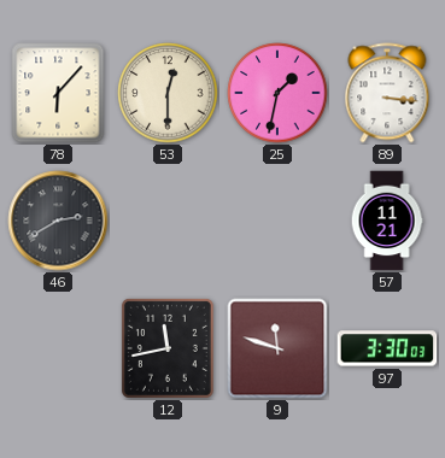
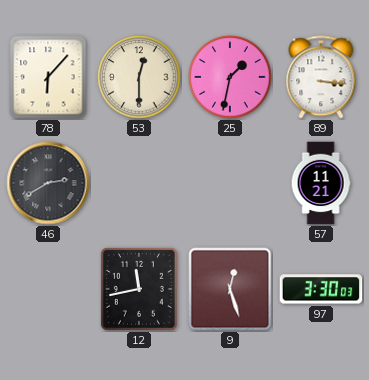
9: 11:48 -> 12:27 (230, 289)
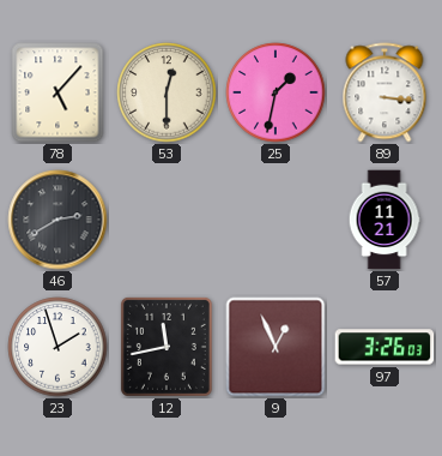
78: 6:07 -> 5:07 (57, 92)
23: none -> 1:57 (57, 347)
9: 12:27 -> 12:56 (276, 347)
97: 3:30 -> 3:26 (385, 347)
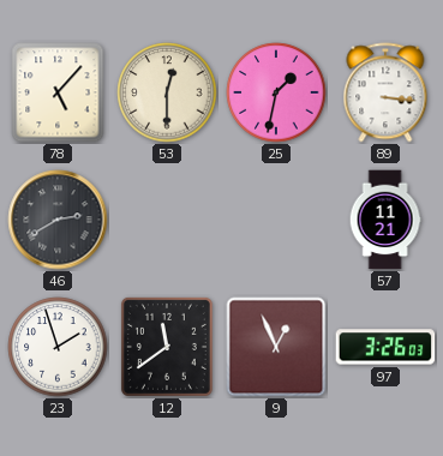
12: 11:43 -> 11:39 (167, 347)
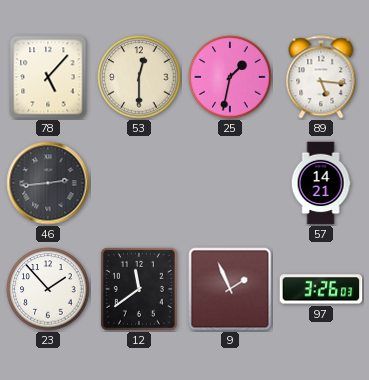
89: 3:16 -> 5:16 (321, 77)
46: 2:40 -> 2:44 (48, 183)
57: 11:21 -> 14:21 (321, 183)
23: 1:57 -> 1:53 (48, 289)
9: 12:56 -> 1:56 (230, 289)
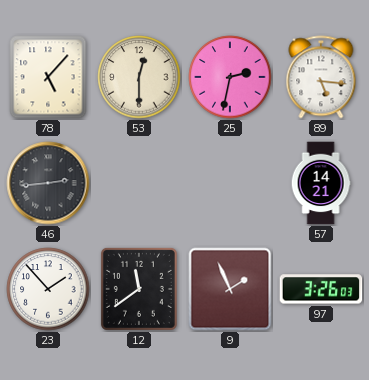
25: 1:32 -> 2:32 (230, 77)
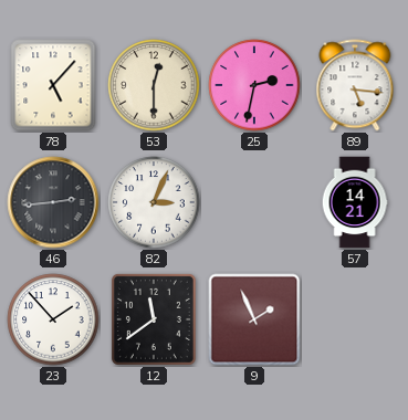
82: none -> 3:04 (154, 202)
97: 3:26 -> none (321, 289)
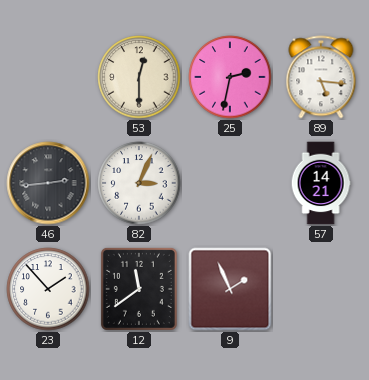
78: 5:07 -> none (53, 85)
